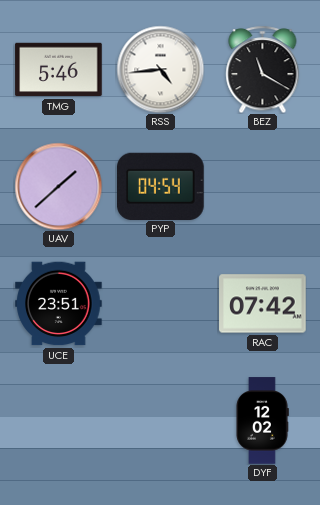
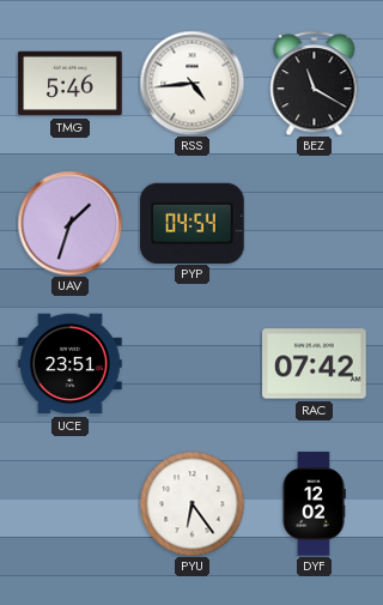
UAV: 1:38 -> 1:33 (69, 223)
PYU: none -> 6:24 (191, 503)
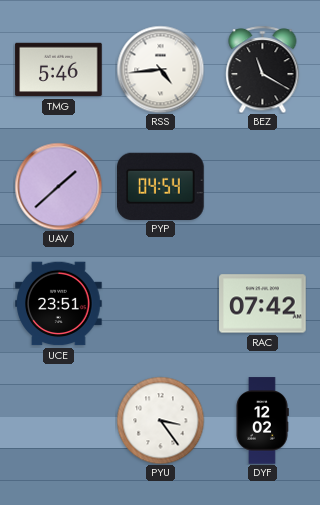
UAV: 1:33 -> 1:38 (58, 186)
PYU: 6:24 -> 3:24 (160, 420)
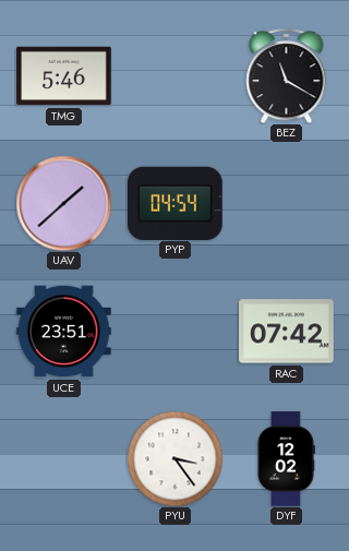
RSS: 4:44 -> none (160, 69)
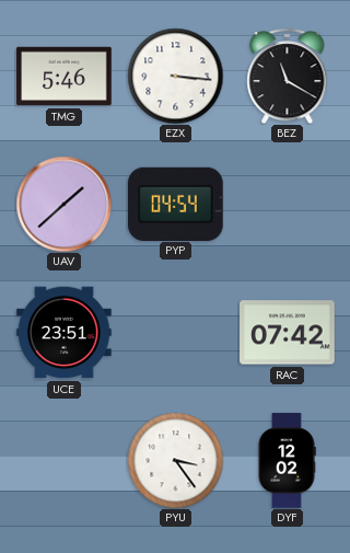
EZX: none -> 3:16 (175, 76)
